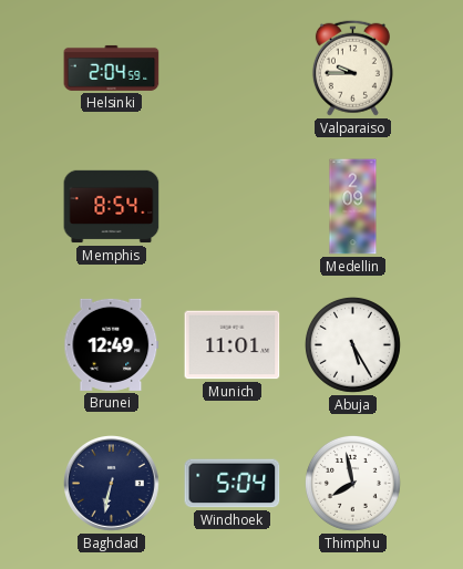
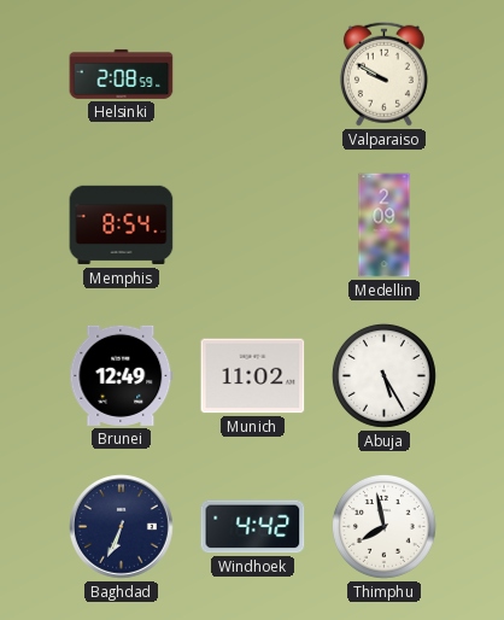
Helsinki: 2:04 -> 2:08 (122, 74)
Valparaiso: 9:45 -> 9:50 (383, 74)
Munich: 11:01 -> 11:02 (253, 376)
Baghdad: 6:32 -> 6:34 (122, 527)
Windhoek: 5:04 -> 4:42 (253, 527)
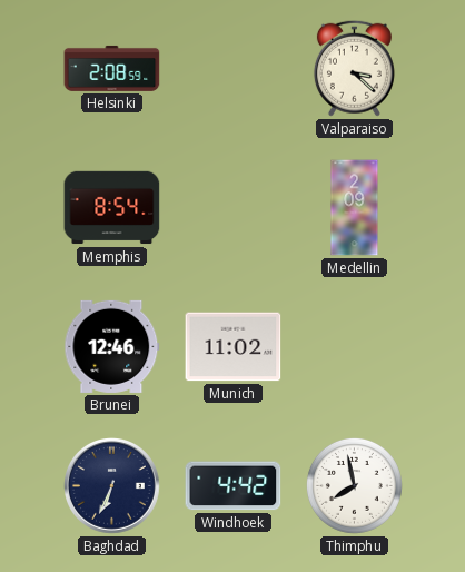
Valparaiso: 9:50 -> 3:22 (354, 68)
Brunei: 12:49 -> 12:46 (112, 346)
Abuja: 5:25 -> none (383, 375)
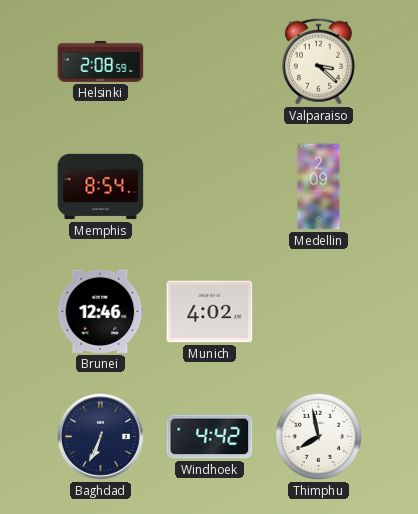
Munich: 11:02 -> 4:02 (210, 312)
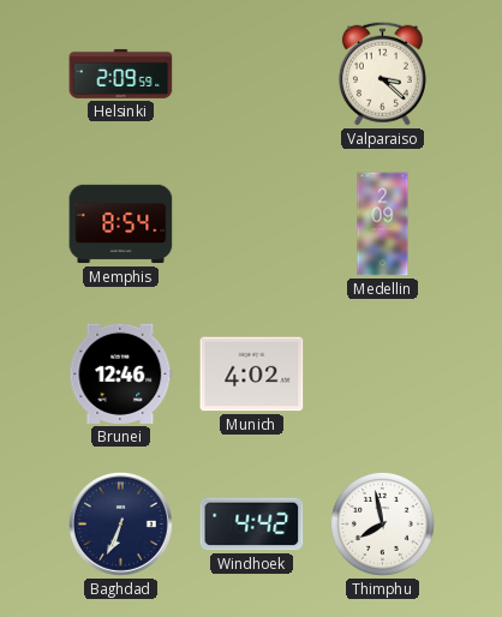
Helsinki: 2:08 -> 2:09 (121, 73)
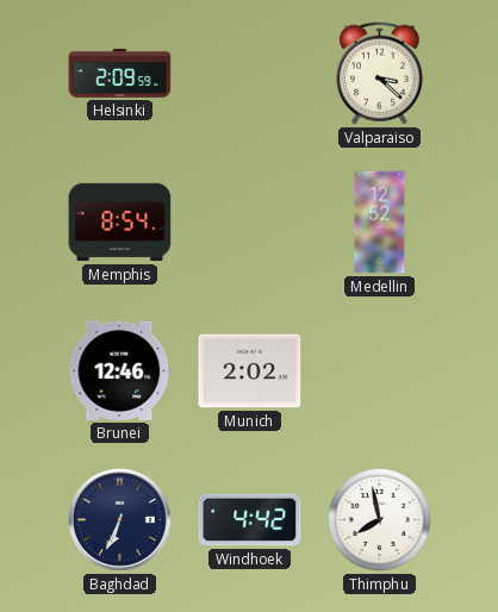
Medellin: 2:09 -> 12:52 (380, 223)
Munich: 4:02 -> 2:02 (250, 371)
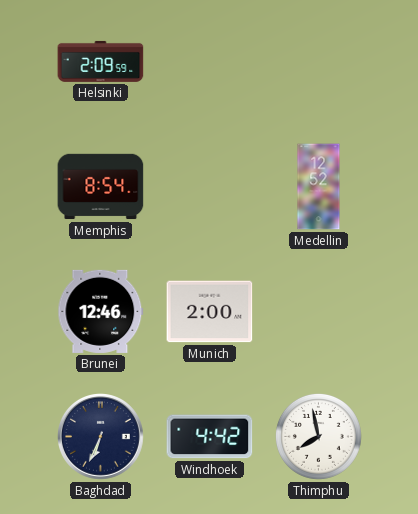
Valparaiso: 3:22 -> none (379, 73)
Munich: 2:02 -> 2:00 (210, 312)
